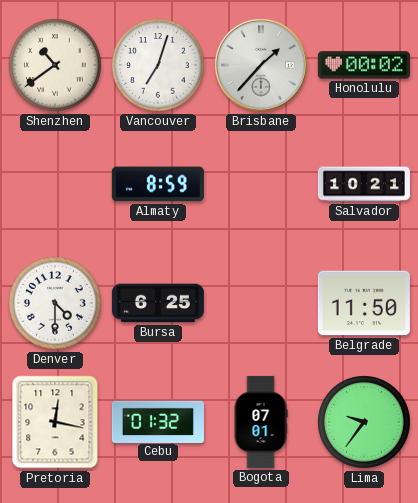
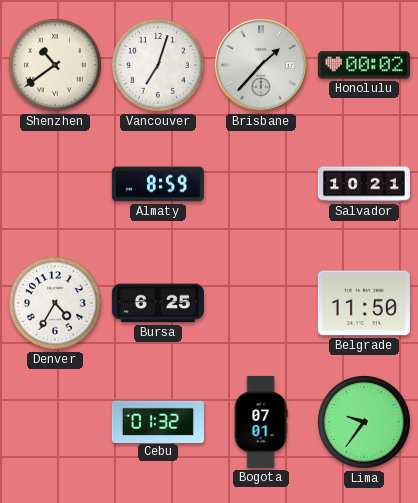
Denver: 4:30 -> 4:35 (56, 304)
Pretoria: 12:17 -> none (55, 422)
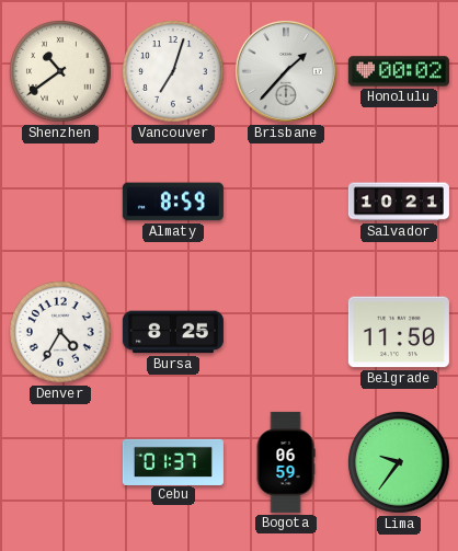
Bursa: 6:25 -> 8:25 (173, 332)
Cebu: 01:32 -> 01:37 (173, 461)
Bogota: 07:01 -> 06:59 (286, 462)
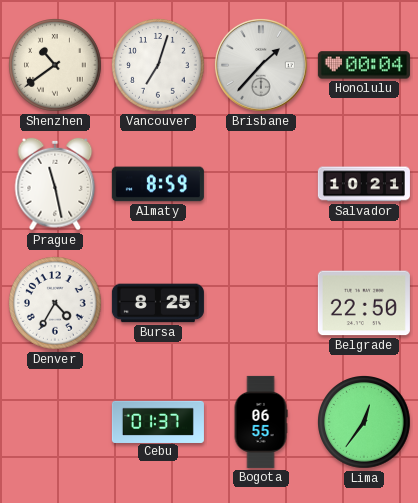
Honolulu: 00:02 -> 00:04 (364, 65)
Prague: none -> 11:28 (55, 184)
Belgrade: 11:50 -> 22:50 (364, 303)
Bogota: 06:59 -> 06:55 (261, 422)
Lima: 9:36 -> 12:36 (365, 423)
